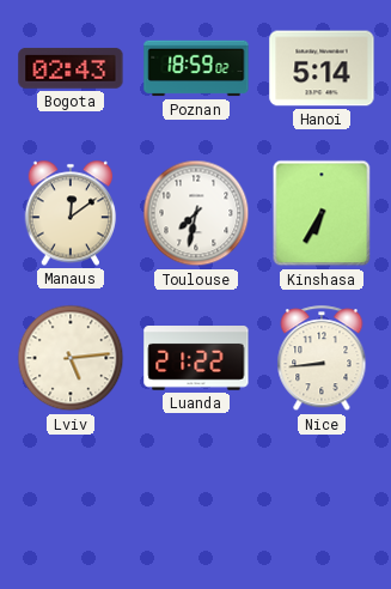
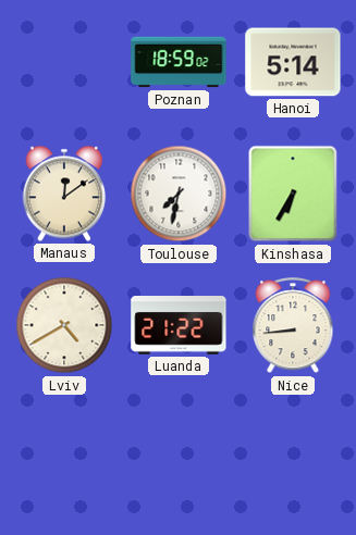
Bogota: 02:43 -> none (71, 68)
Lviv: 5:14 -> 4:40 (64, 325)
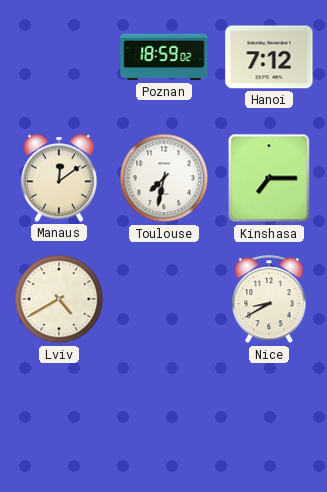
Hanoi: 5:14 -> 7:12 (269, 57)
Kinshasa: 6:35 -> 7:15 (269, 178)
Luanda: 21:22 -> none (179, 326)
Nice: 8:44 -> 8:40 (269, 300)
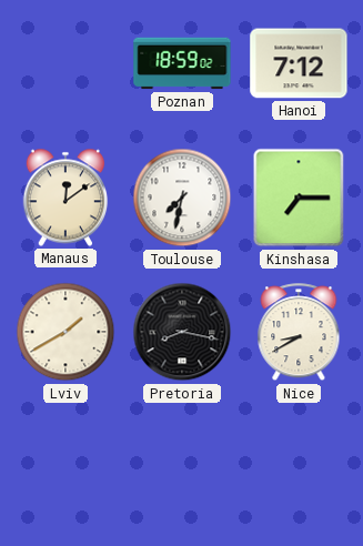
Lviv: 4:40 -> 1:40 (65, 332)
Pretoria: none -> 8:17 (182, 332)
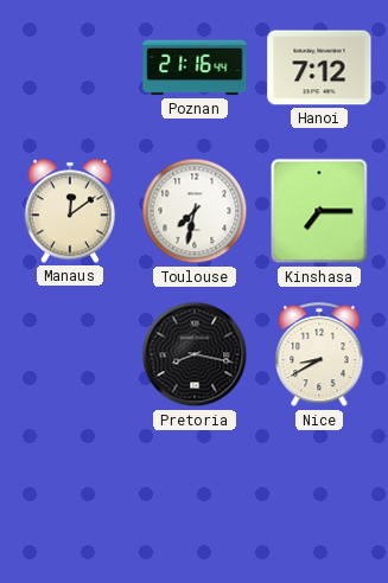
Poznan: 18:59 -> 21:16 (195, 68)
Lviv: 1:40 -> none (65, 332)
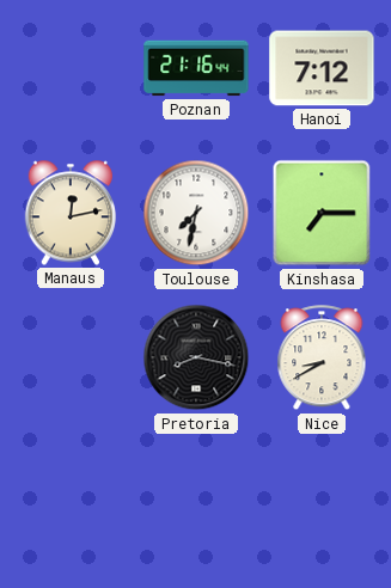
Manaus: 12:09 -> 12:13 (71, 213)
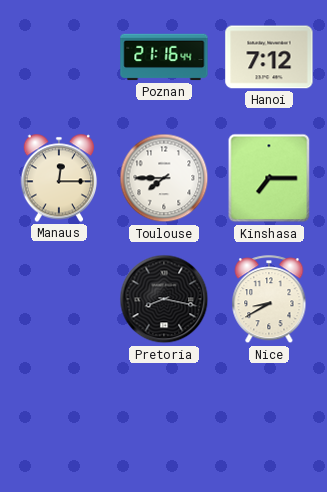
Manaus: 12:13 -> 12:15 (59, 178)
Toulouse: 7:32 -> 7:45 (164, 178)
